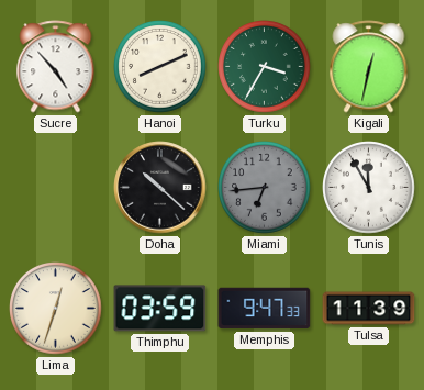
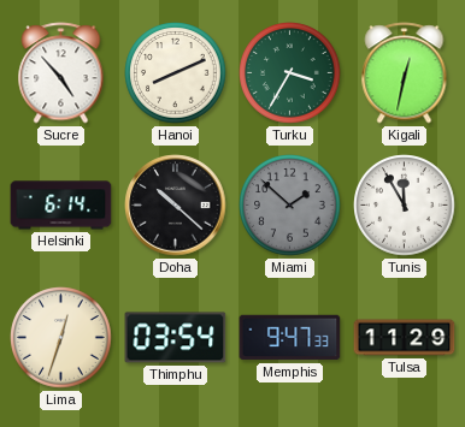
Helsinki: none -> 6:14 (61, 206)
Miami: 6:44 -> 1:52 (290, 206)
Thimphu: 03:59 -> 03:54 (176, 338)
Tulsa: 11:39 -> 11:29 (405, 338)
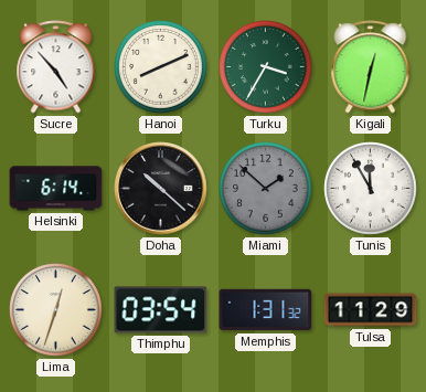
Memphis: 9:47 -> 1:31 (266, 310)
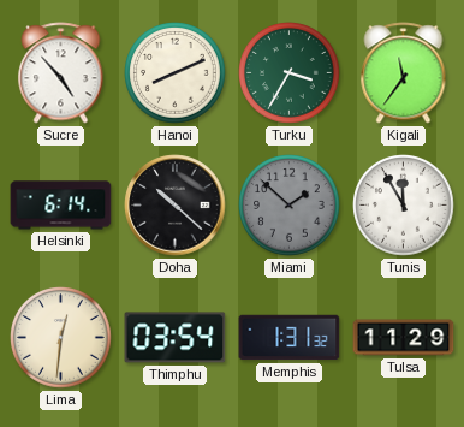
Kigali: 12:32 -> 11:36 (404, 73)
Lima: 12:33 -> 12:31 (61, 338)
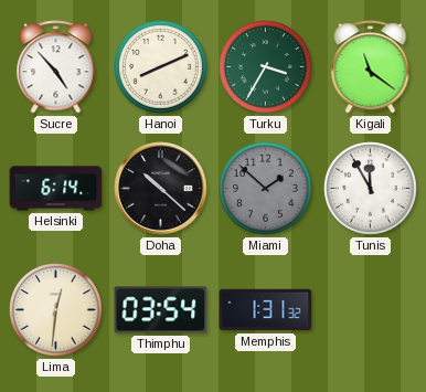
Kigali: 11:36 -> 11:21 (371, 67)
Tulsa: 11:29 -> none (404, 338)
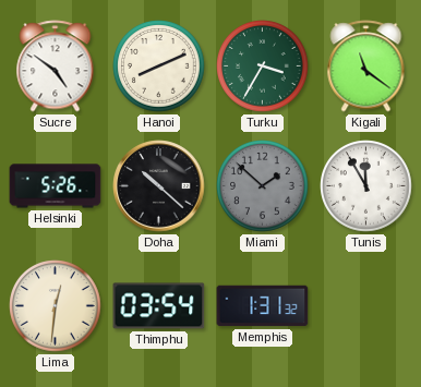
Sucre: 4:53 -> 4:51 (56, 66)
Helsinki: 6:14 -> 5:26 (56, 186)
